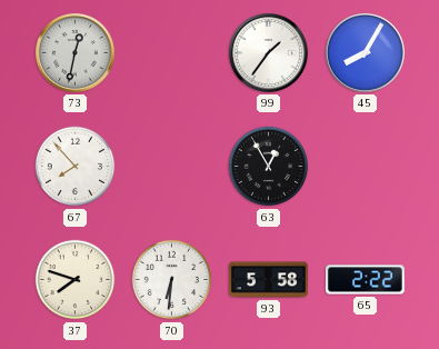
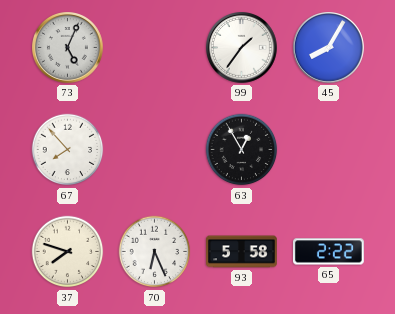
73: 12:32 -> 5:04 (68, 48)
70: 6:31 -> 6:26 (155, 252)
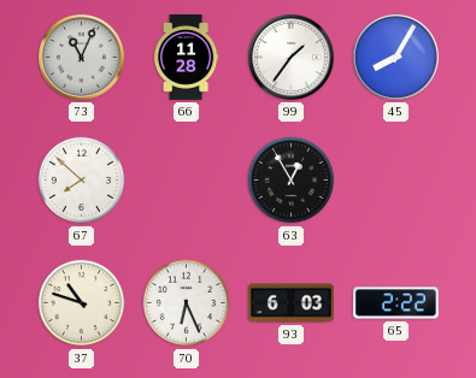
73: 5:04 -> 11:04 (82, 58)
66: none -> 11:28 (186, 58)
67: 7:53 -> 7:52 (82, 181)
37: 7:48 -> 10:48 (82, 303)
93: 5:58 -> 6:03 (292, 303)
